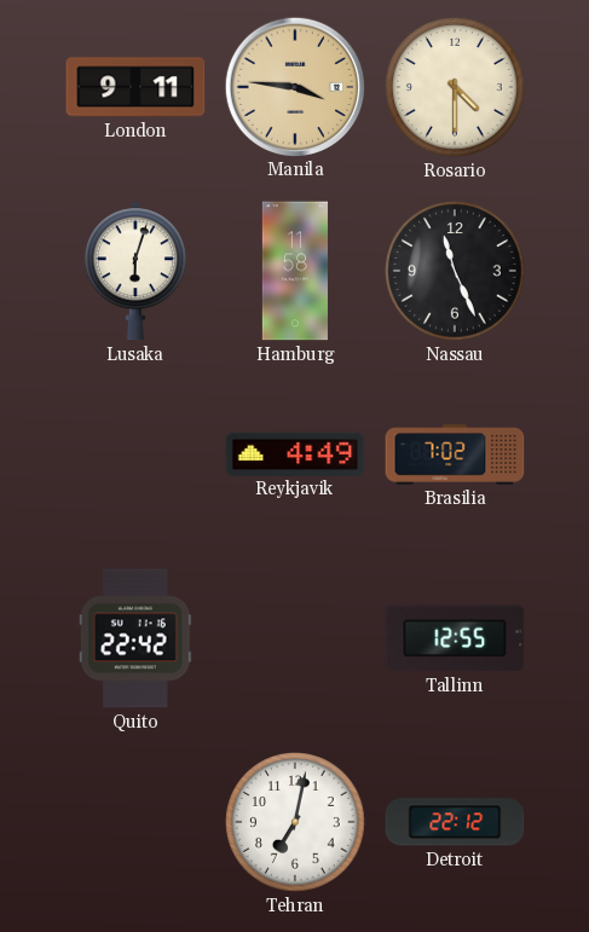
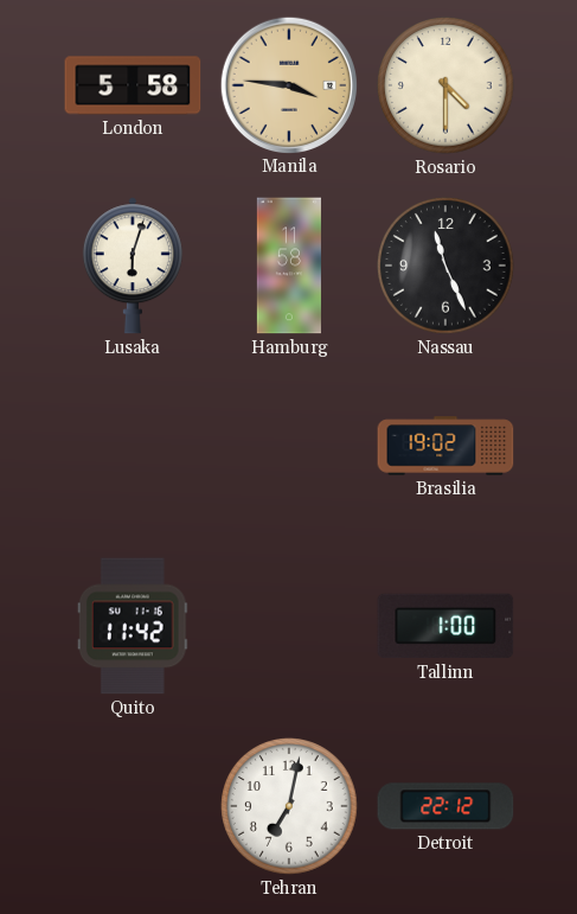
London: 9:11 -> 5:58 (133, 85)
Reykjavik: 4:49 -> none (295, 453)
Brasilia: 7:02 -> 19:02 (445, 446)
Quito: 22:42 -> 11:42 (133, 626)
Tallinn: 12:55 -> 1:00 (445, 626)
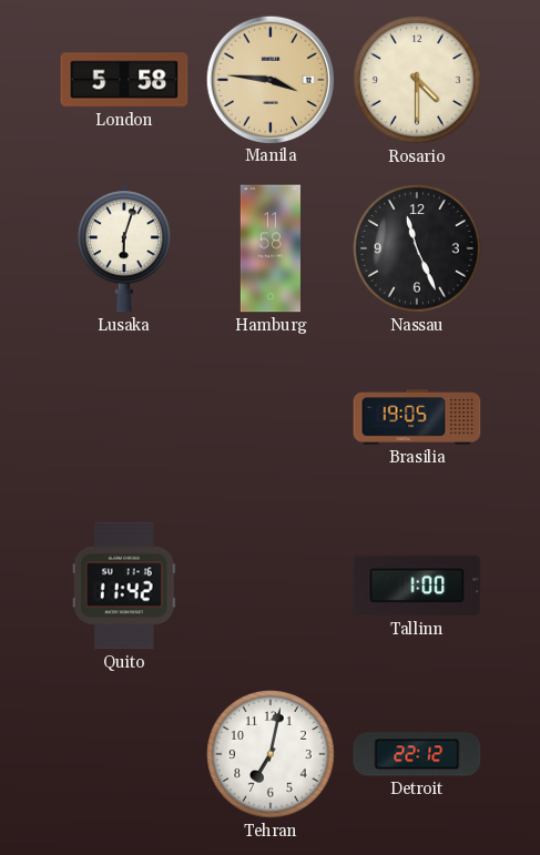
Brasilia: 19:02 -> 19:05 (417, 417)
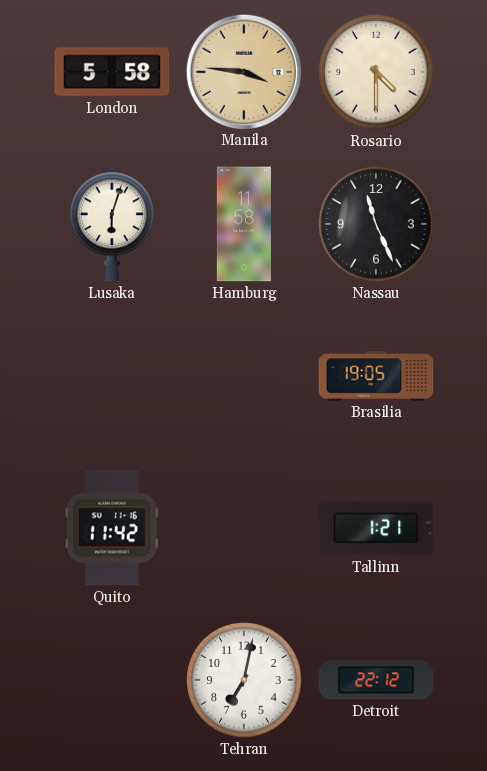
Tallinn: 1:00 -> 1:21 (376, 528)
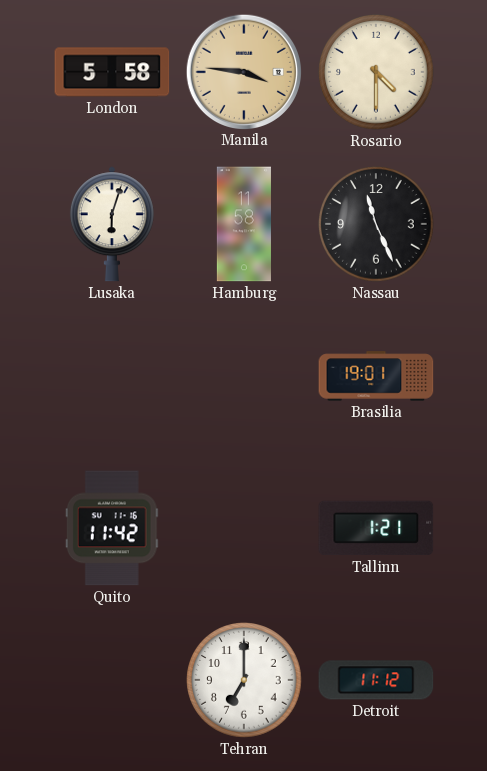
Brasilia: 19:05 -> 19:01 (376, 376)
Tehran: 7:02 -> 7:00 (244, 680)
Detroit: 22:12 -> 11:12 (376, 680)
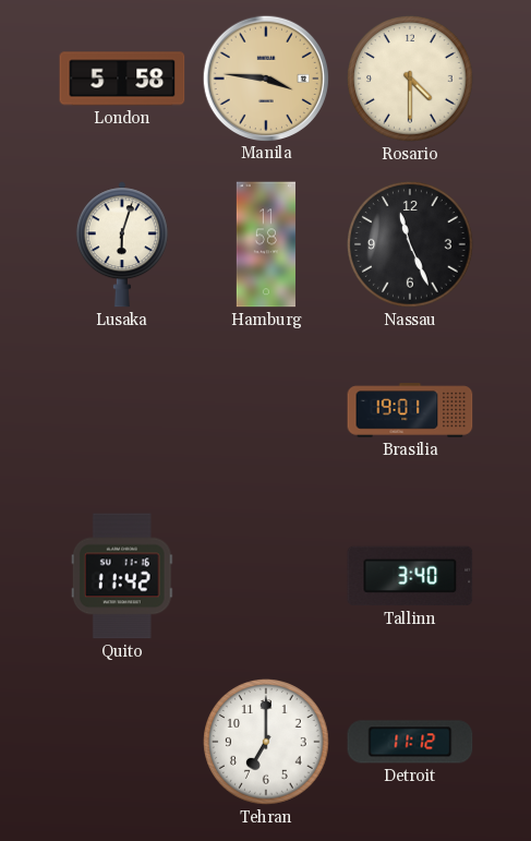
Tallinn: 1:21 -> 3:40 (410, 576)
